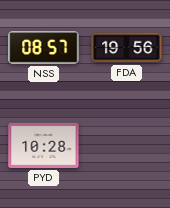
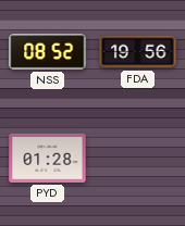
NSS: 08:57 -> 08:52 (48, 52)
PYD: 10:28 -> 01:28 (48, 158)
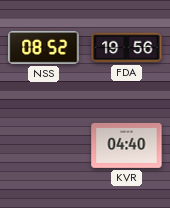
PYD: 01:28 -> none (48, 158)
KVR: none -> 04:40 (127, 145)
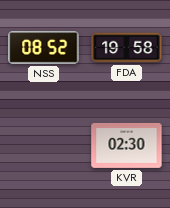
FDA: 19:56 -> 19:58 (127, 48)
KVR: 04:40 -> 02:30 (127, 145)
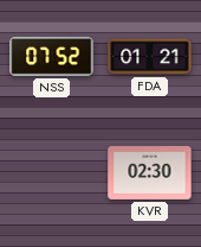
NSS: 08:52 -> 07:52 (52, 57)
FDA: 19:58 -> 01:21 (150, 57)
